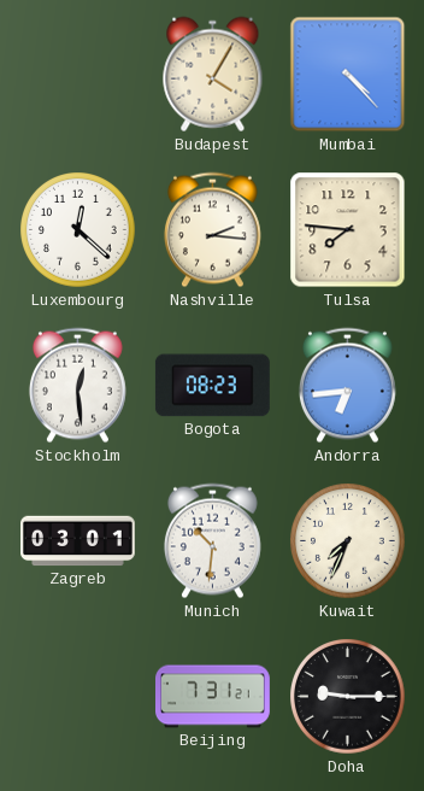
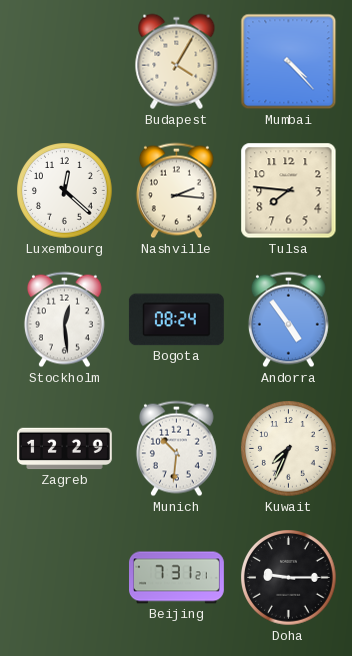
Bogota: 08:23 -> 08:24 (176, 320)
Andorra: 6:44 -> 4:54 (288, 320)
Zagreb: 03:01 -> 12:29 (65, 449)
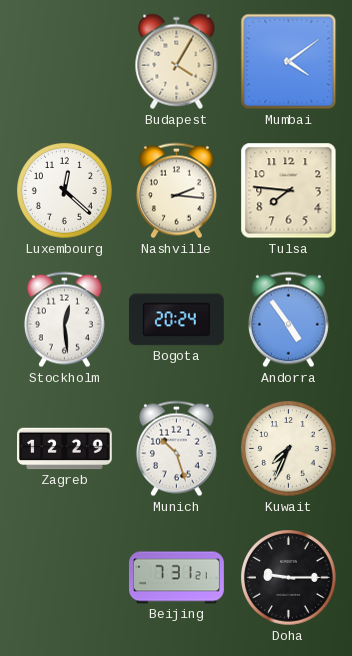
Mumbai: 4:23 -> 4:09 (289, 62)
Bogota: 08:24 -> 20:24 (176, 320)
Munich: 10:31 -> 10:27 (176, 449)
